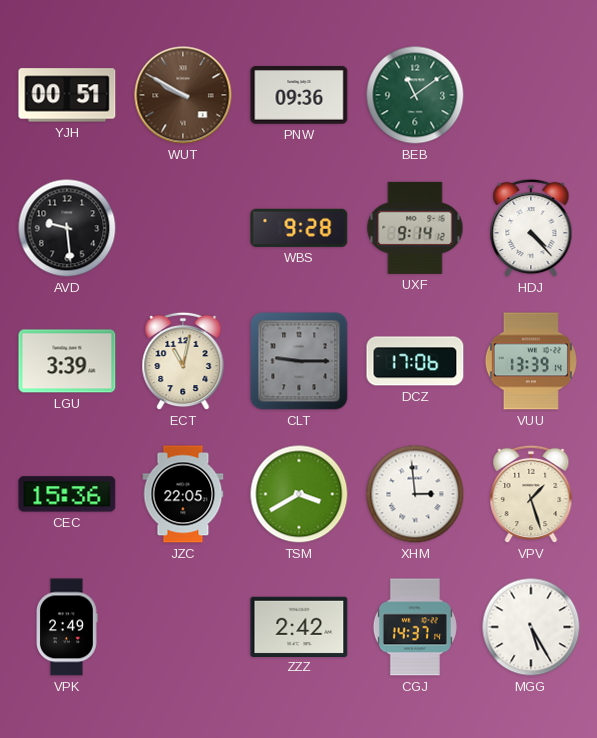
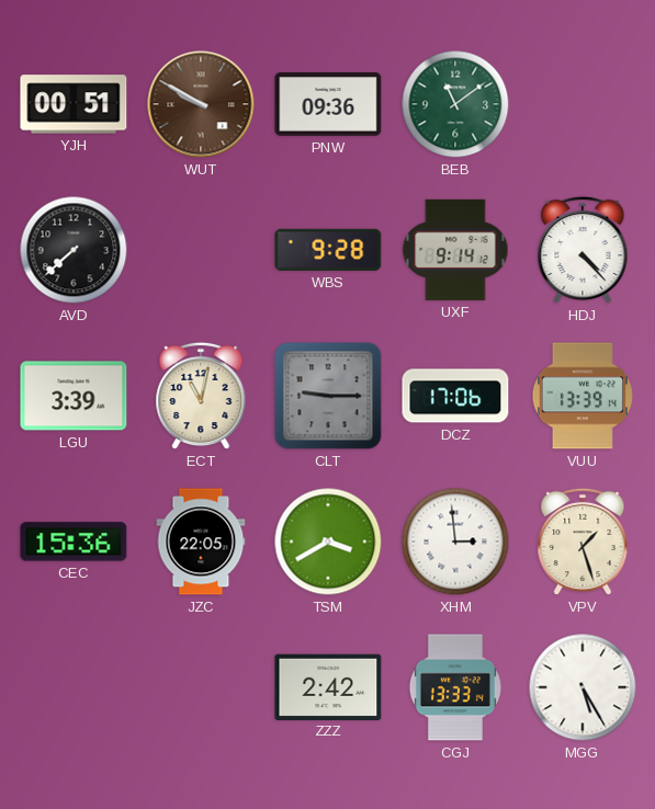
AVD: 9:29 -> 7:38 (74, 250)
VPK: 2:49 -> none (67, 627)
CGJ: 14:37 -> 13:33 (455, 687)
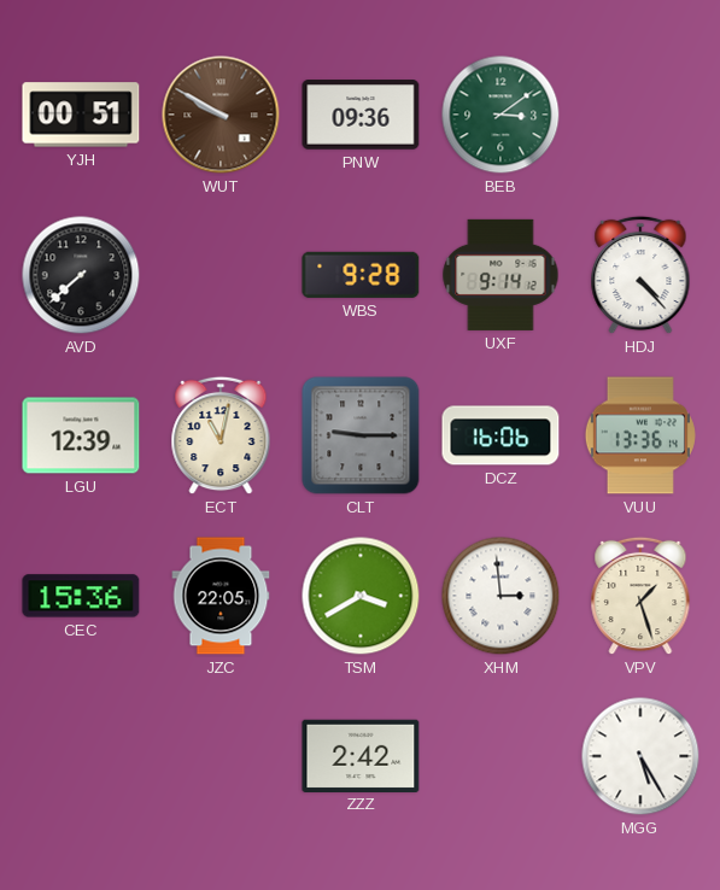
BEB: 11:09 -> 3:09 (501, 115)
LGU: 3:39 -> 12:39 (81, 435)
DCZ: 17:06 -> 16:06 (501, 435)
VUU: 13:39 -> 13:36 (640, 435)
CGJ: 13:33 -> none (455, 687)
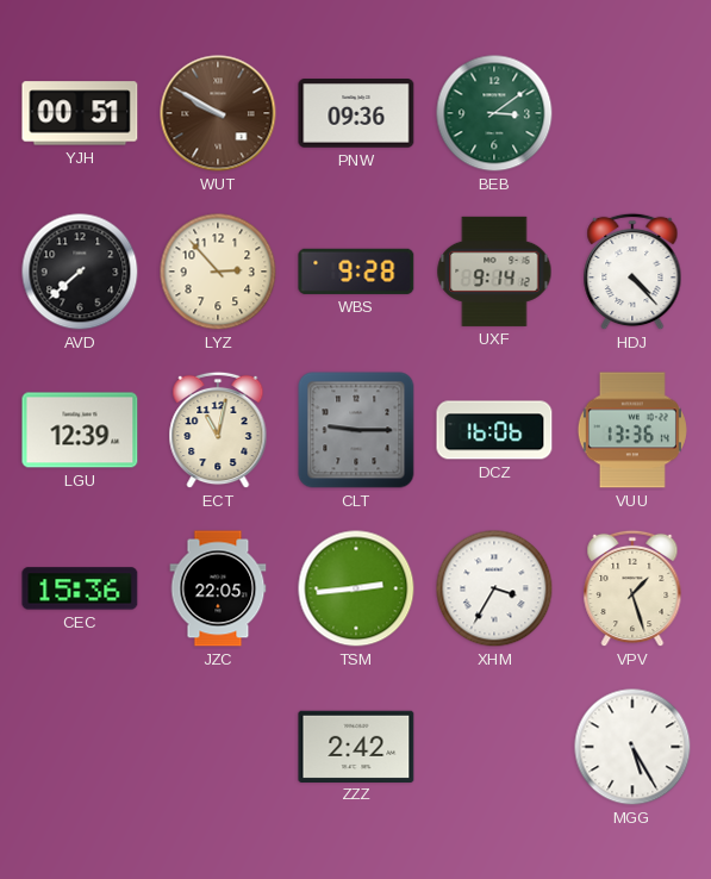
LYZ: none -> 2:53 (218, 272)
TSM: 3:40 -> 2:44 (356, 588)
XHM: 2:59 -> 3:35 (494, 588)
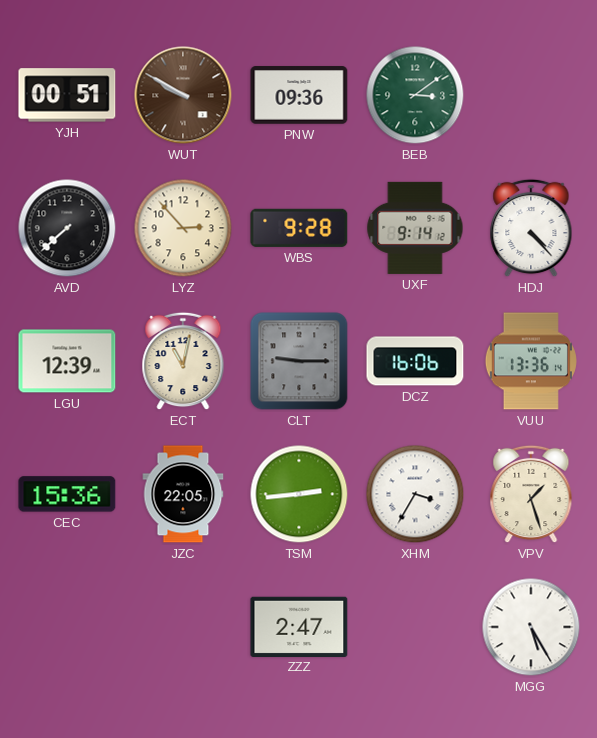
ZZZ: 2:42 -> 2:47 (299, 626)
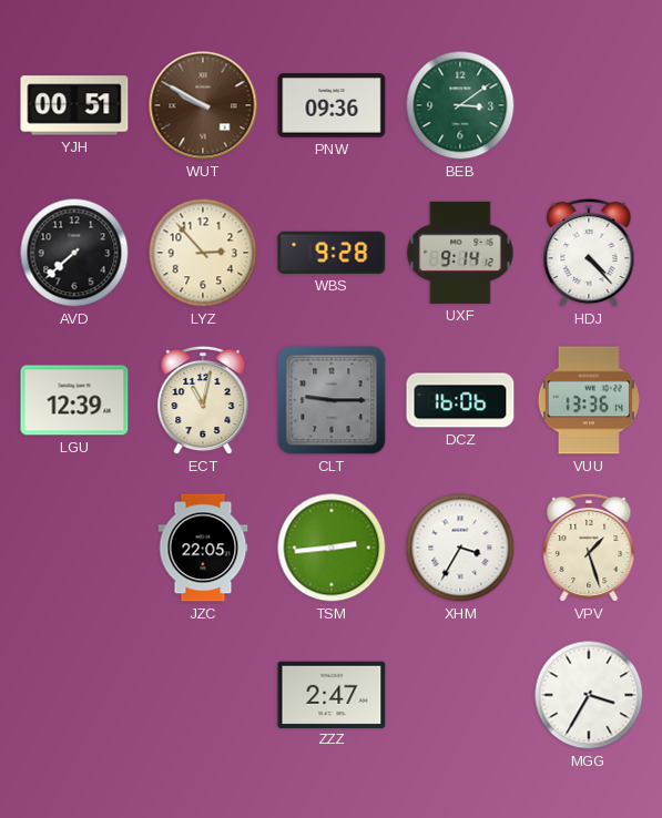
CEC: 15:36 -> none (67, 494)
MGG: 5:25 -> 3:35 (589, 695)
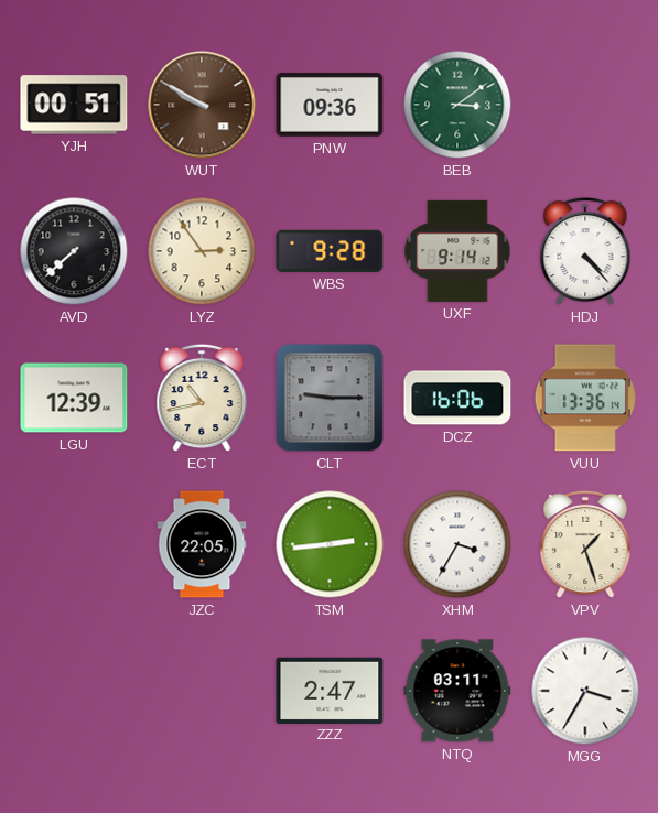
LYZ: 2:53 -> 2:54 (202, 251)
ECT: 11:02 -> 10:43 (202, 398)
NTQ: none -> 03:11 (457, 691)
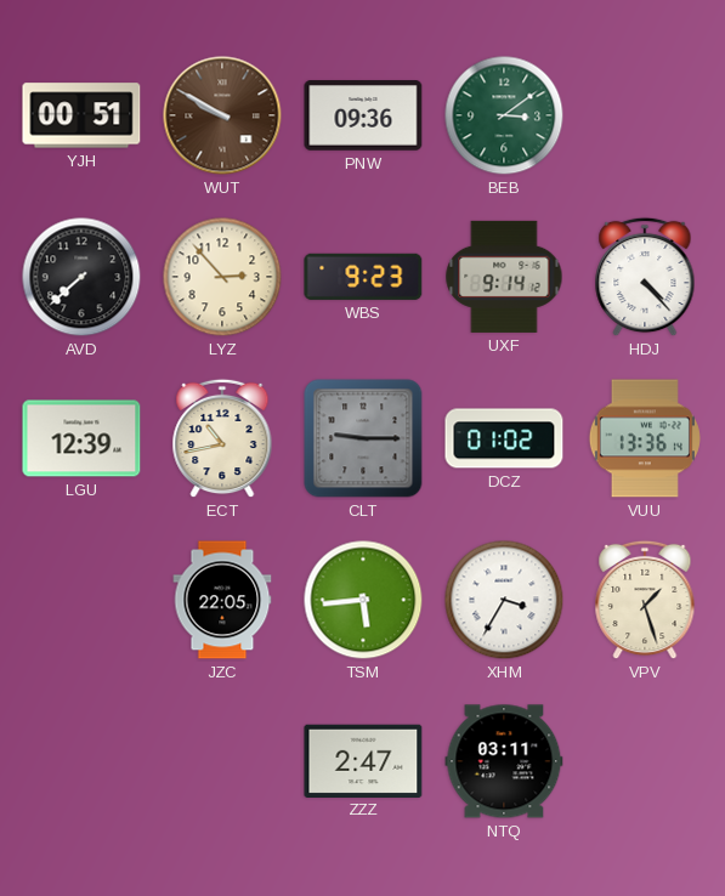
LYZ: 2:54 -> 2:53 (222, 277)
WBS: 9:28 -> 9:23 (363, 277)
DCZ: 16:06 -> 01:02 (504, 438)
TSM: 2:44 -> 5:44 (363, 600)
MGG: 3:35 -> none (585, 691)
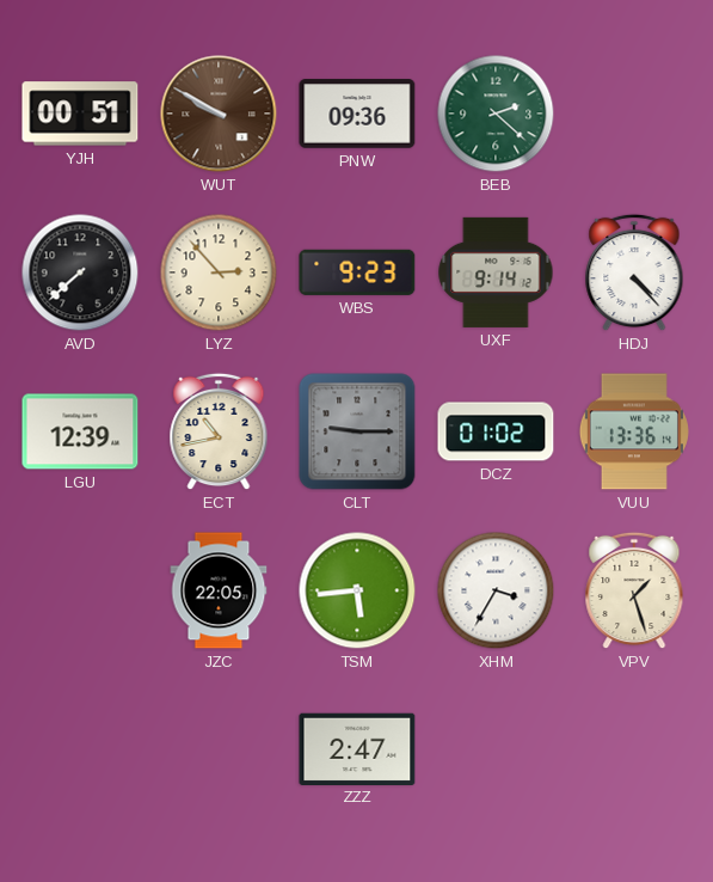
BEB: 3:09 -> 2:22 (496, 114)
NTQ: 03:11 -> none (504, 761)
